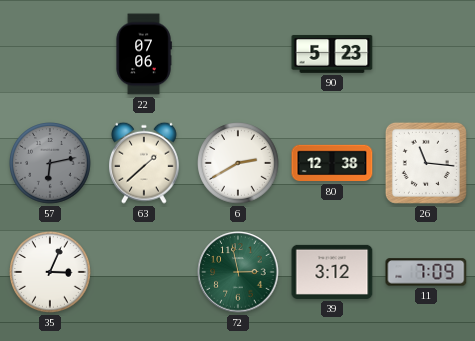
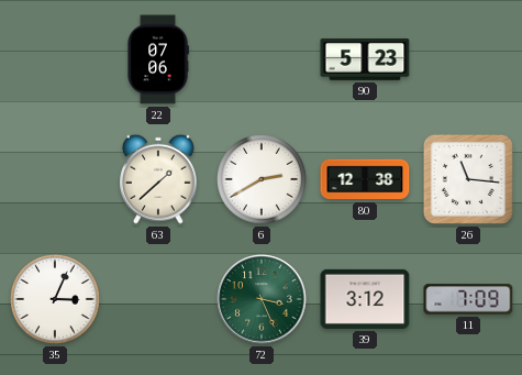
57: 6:13 -> none (50, 163)
72: 2:58 -> 3:26 (262, 299)
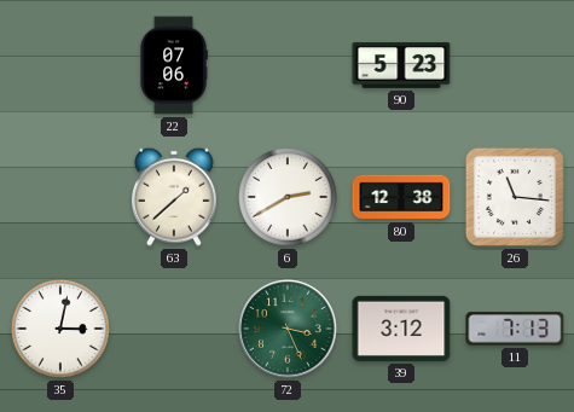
35: 3:04 -> 3:02 (60, 329)
11: 7:09 -> 7:13 (515, 329)
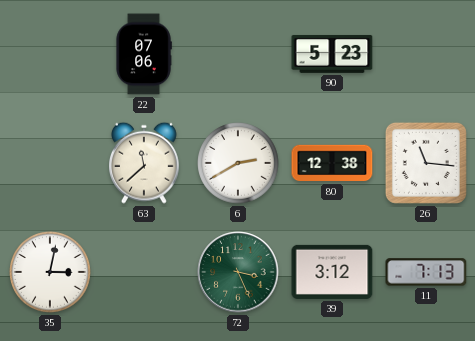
63: 1:38 -> 11:38 (145, 163)
